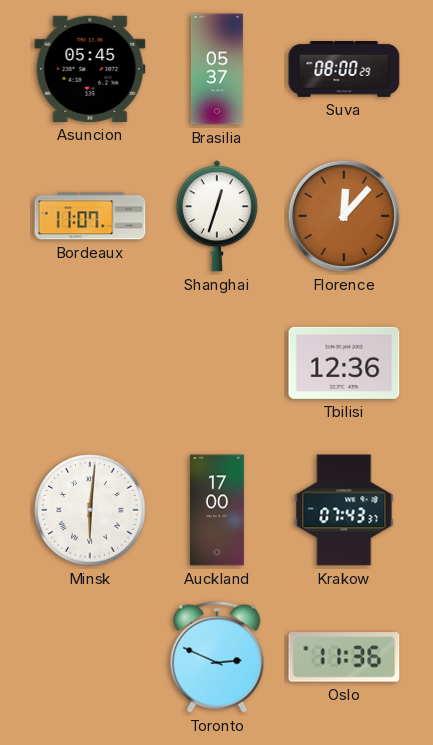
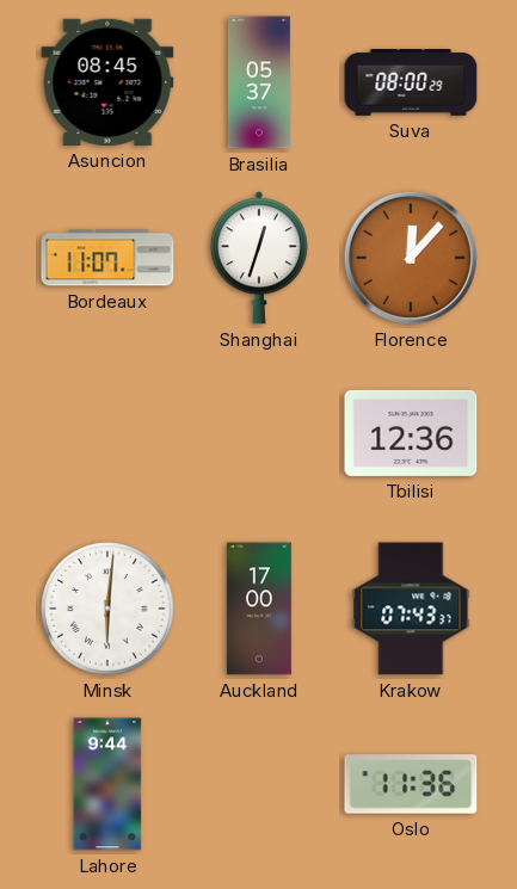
Asuncion: 05:45 -> 08:45 (107, 82)
Lahore: none -> 9:44 (107, 784)
Toronto: 2:49 -> none (217, 657)
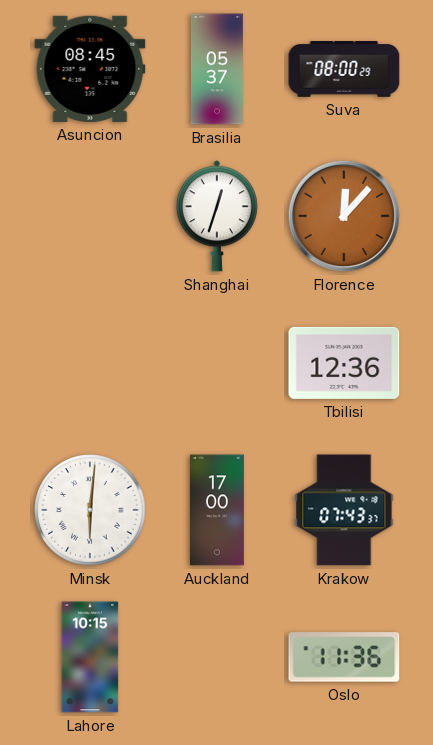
Bordeaux: 11:07 -> none (107, 258)
Lahore: 9:44 -> 10:15 (90, 657)
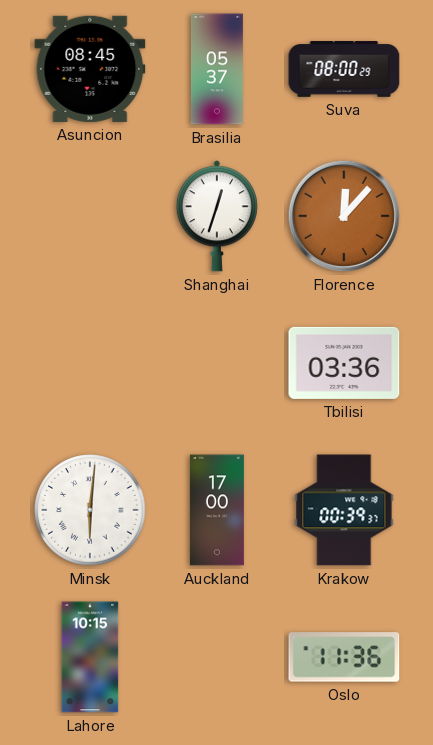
Tbilisi: 12:36 -> 03:36 (344, 363)
Krakow: 07:43 -> 00:39 (344, 510)
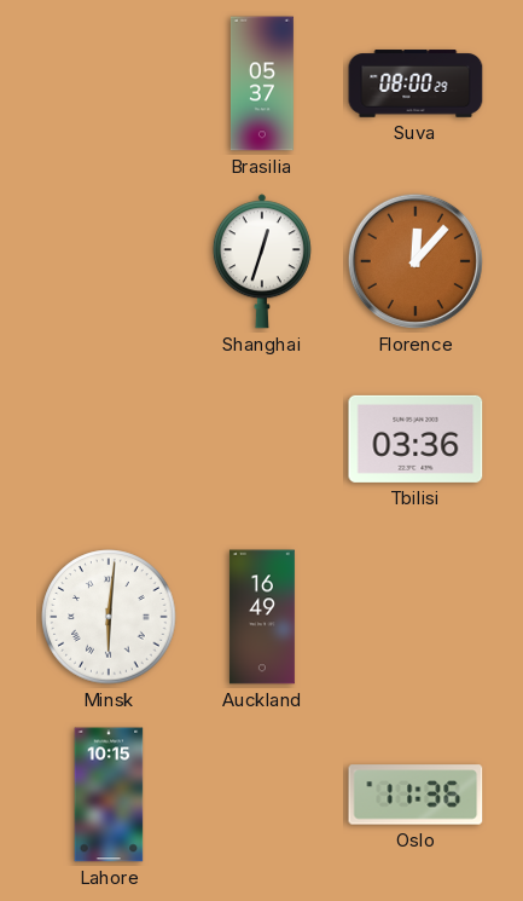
Asuncion: 08:45 -> none (90, 69)
Auckland: 17:00 -> 16:49 (262, 617)
Krakow: 00:39 -> none (344, 510)
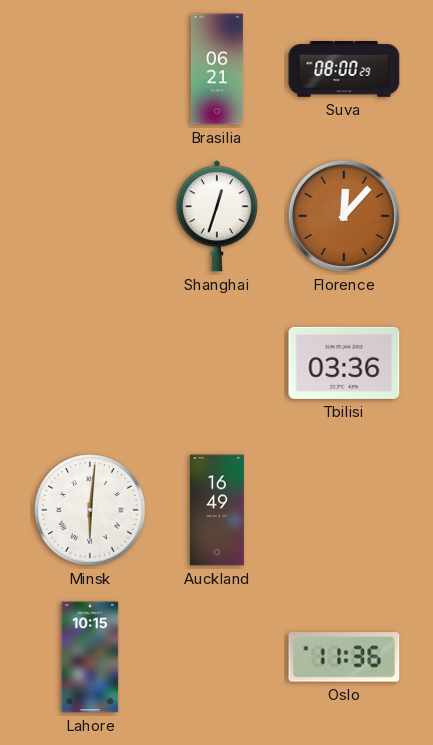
Brasilia: 05:37 -> 06:21 (217, 69)
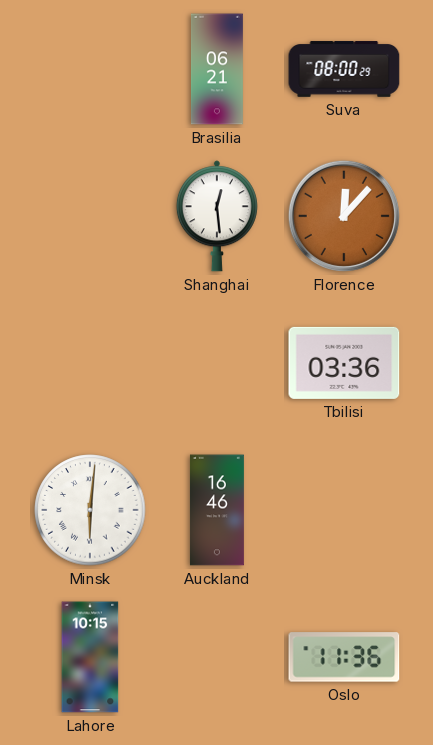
Shanghai: 12:33 -> 12:29 (217, 216)
Auckland: 16:49 -> 16:46 (217, 510)
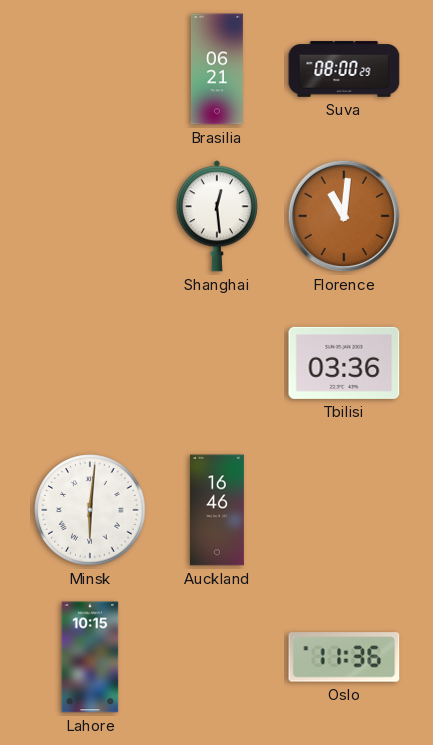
Florence: 12:07 -> 11:01 (344, 216)
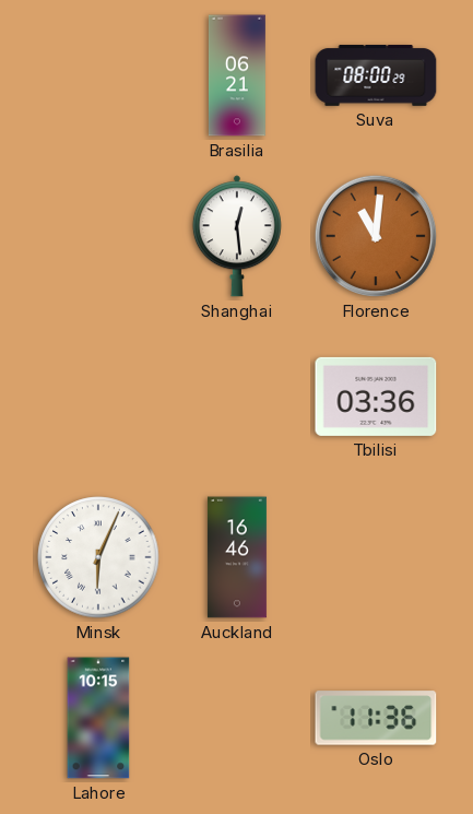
Minsk: 6:01 -> 6:04 (98, 557)
